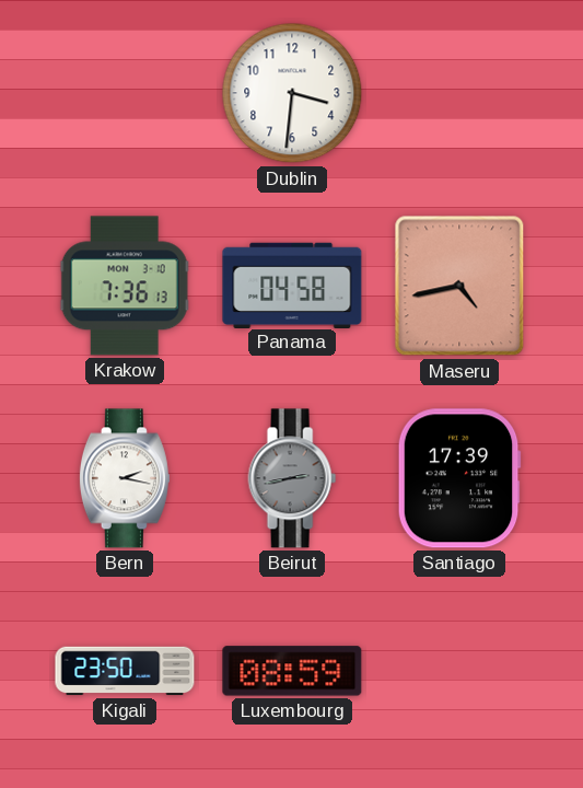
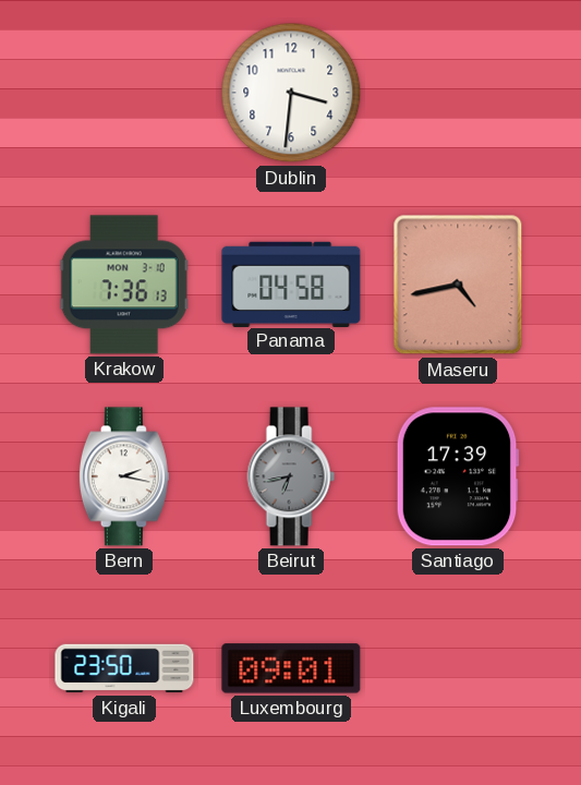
Beirut: 2:43 -> 6:43 (291, 476)
Luxembourg: 08:59 -> 09:01 (291, 668)
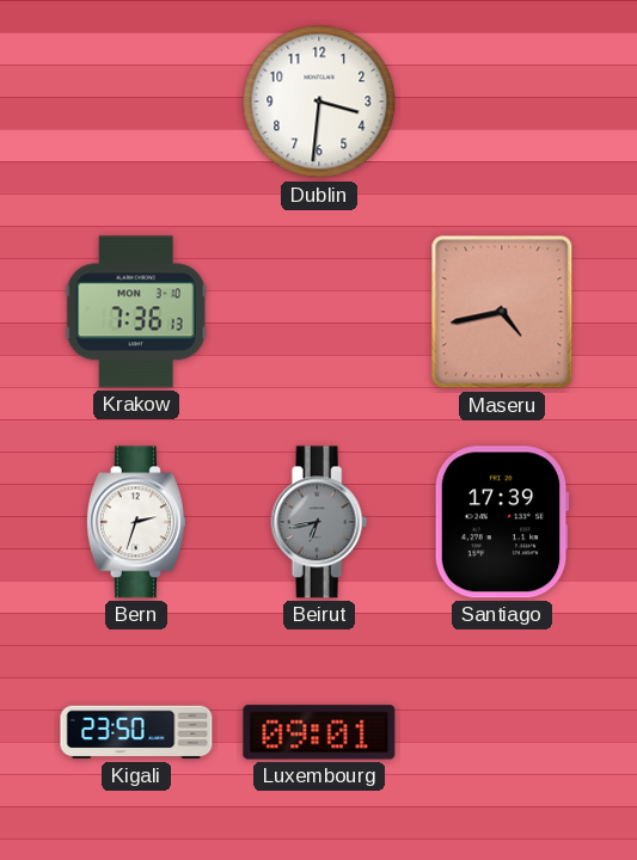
Panama: 04:58 -> none (291, 283)
Bern: 2:17 -> 2:33 (136, 522)
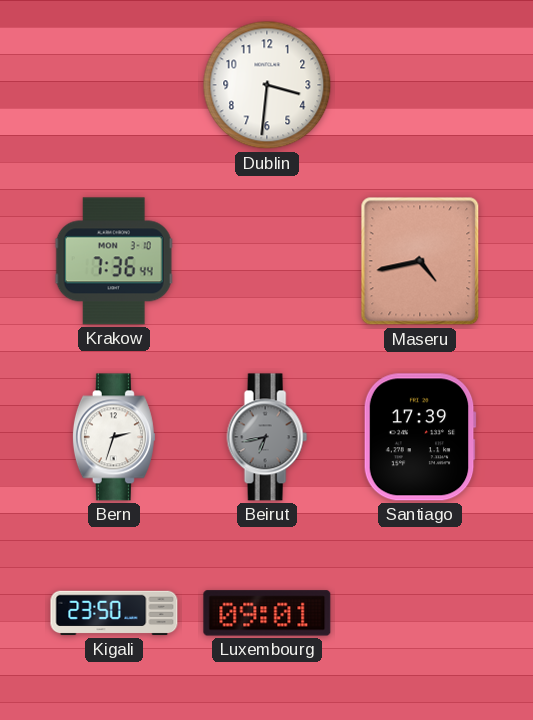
Krakow: 7:36:13 -> 7:36:44 (114, 261)
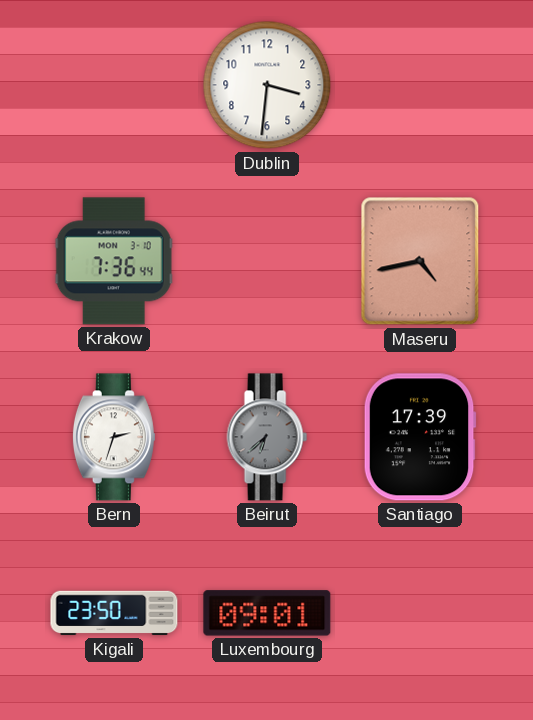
Beirut: 6:43 -> 6:38 (267, 437)
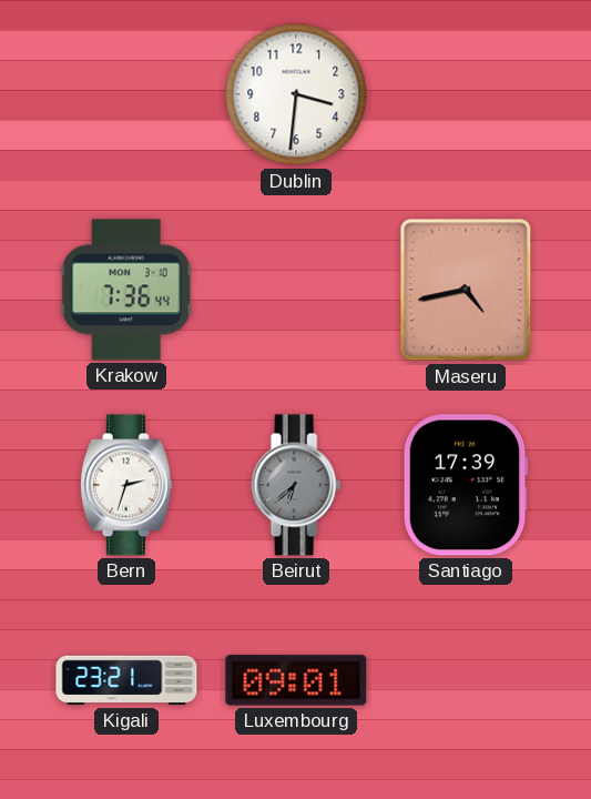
Kigali: 23:50 -> 23:21 (126, 680)
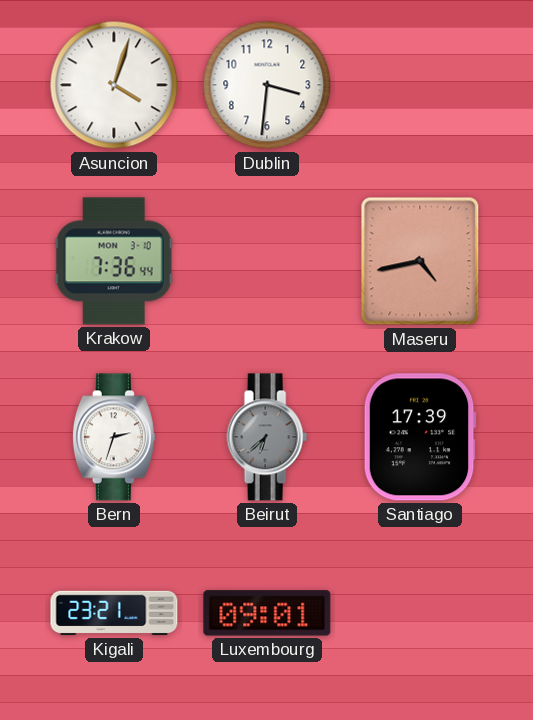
Asuncion: none -> 4:03 (114, 85)
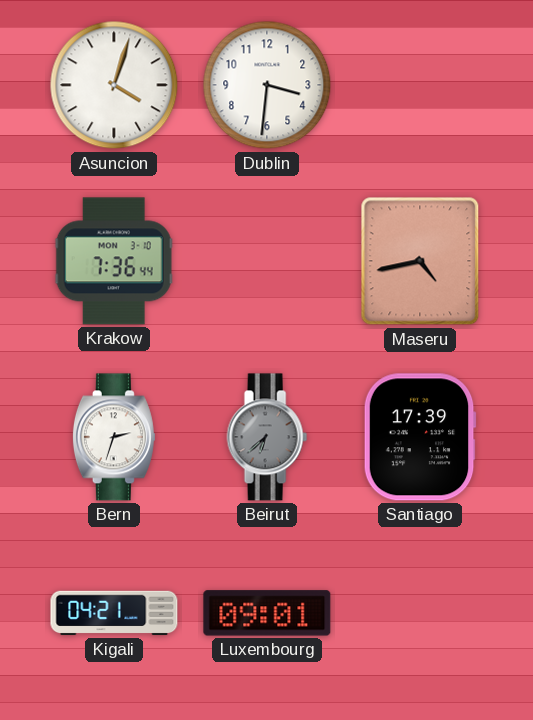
Kigali: 23:21 -> 04:21 (114, 613)
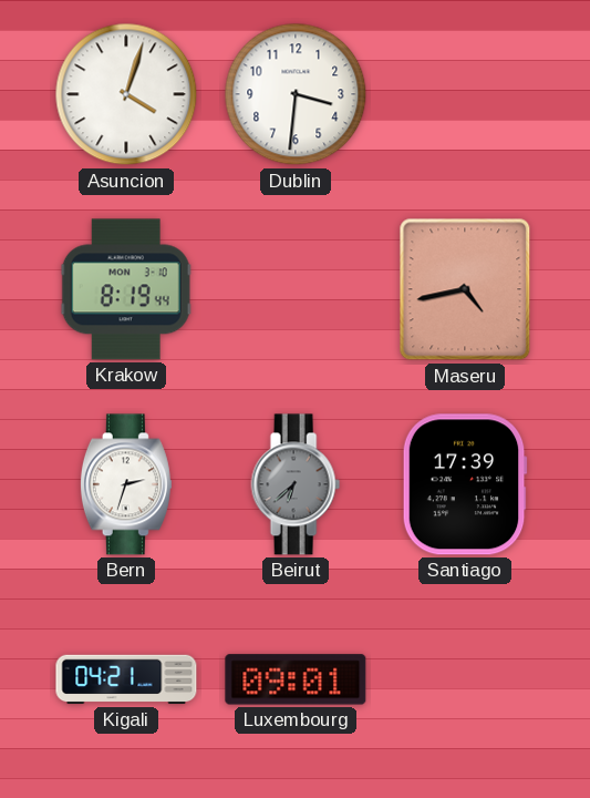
Krakow: 7:36 -> 8:19 (126, 289)
